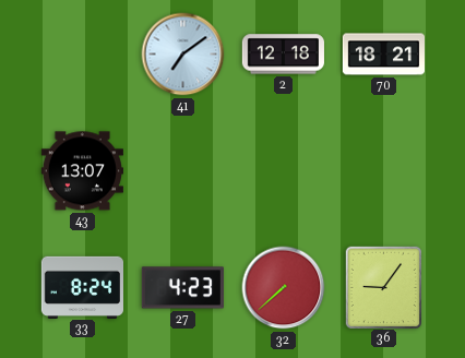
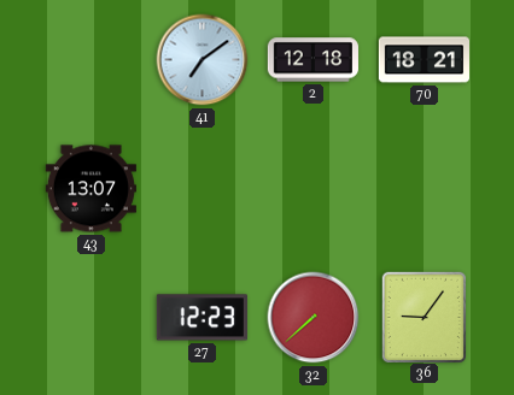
33: 8:24 -> none (82, 287)
27: 4:23 -> 12:23 (201, 318)
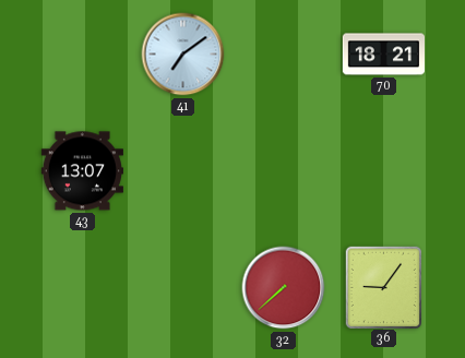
2: 12:18 -> none (313, 60)
27: 12:23 -> none (201, 318)
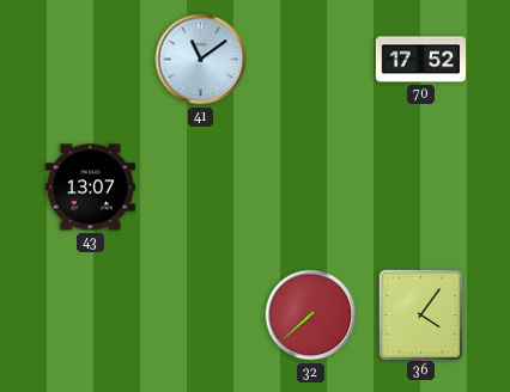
41: 7:09 -> 11:09 (201, 60)
70: 18:21 -> 17:52 (420, 60)
36: 9:06 -> 4:06 (420, 314)
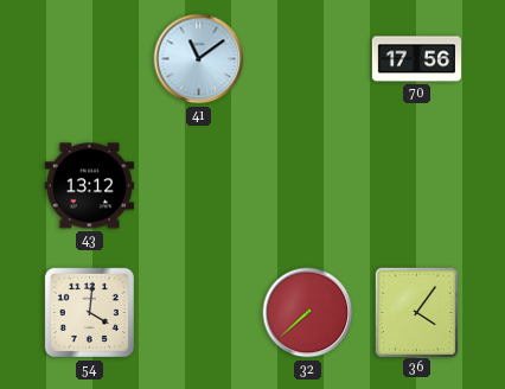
70: 17:52 -> 17:56 (416, 59)
43: 13:07 -> 13:12 (89, 186)
54: none -> 4:01 (89, 312)
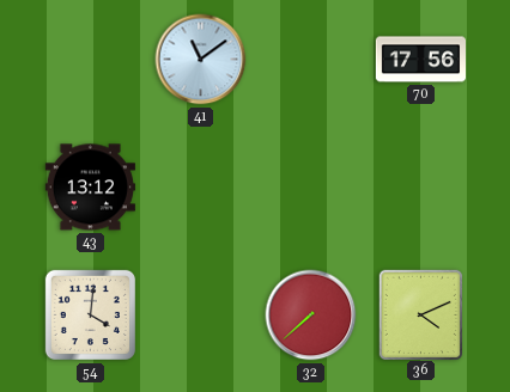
36: 4:06 -> 4:11 (420, 314)
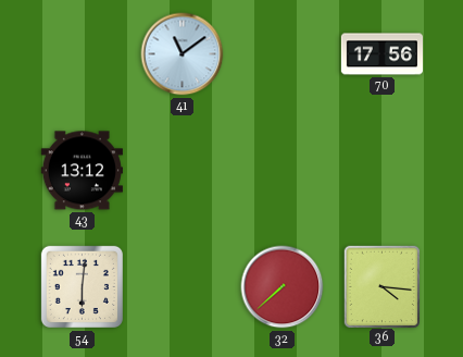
54: 4:01 -> 6:01 (82, 286)
36: 4:11 -> 4:16 (381, 286)
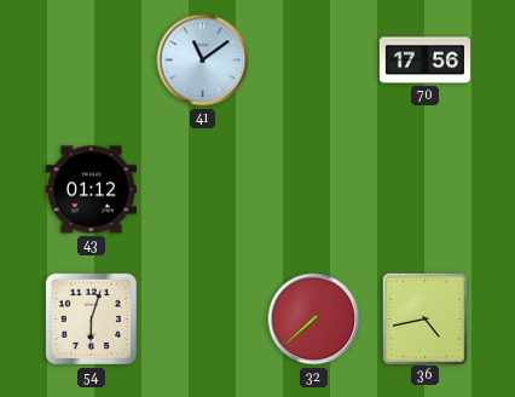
43: 13:12 -> 01:12 (91, 190)
54: 6:01 -> 6:03 (91, 318)
36: 4:16 -> 4:43 (424, 318)
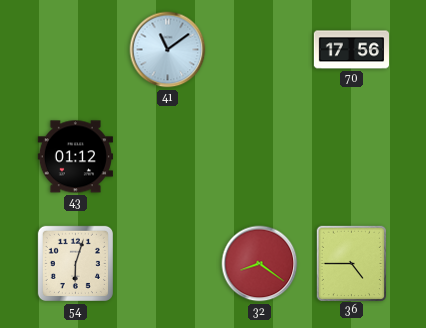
32: 7:38 -> 8:21 (260, 264)
36: 4:43 -> 4:45 (351, 263)
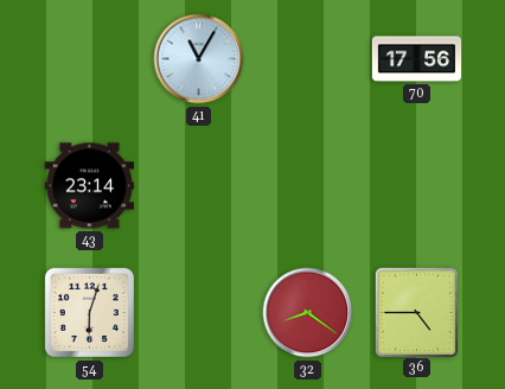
41: 11:09 -> 11:05 (199, 59)
43: 01:12 -> 23:14 (89, 186)
